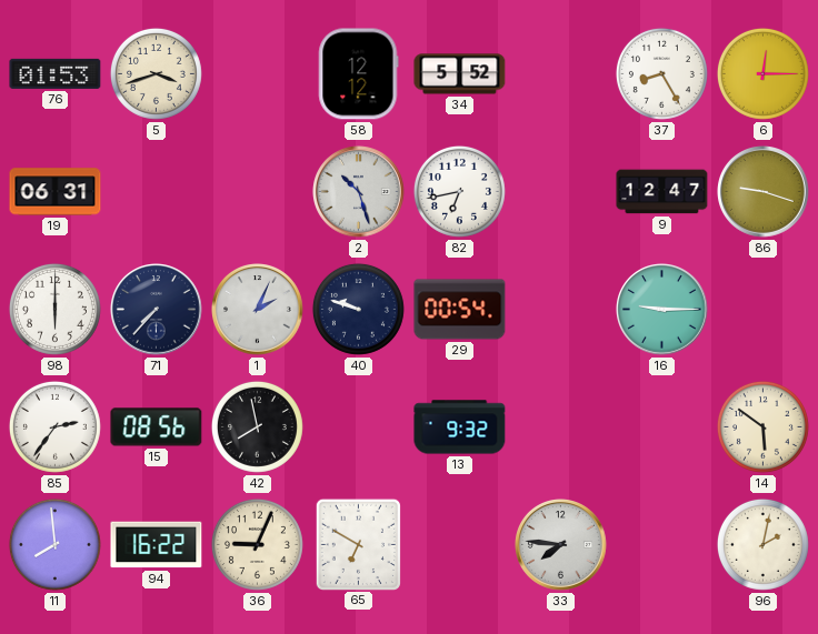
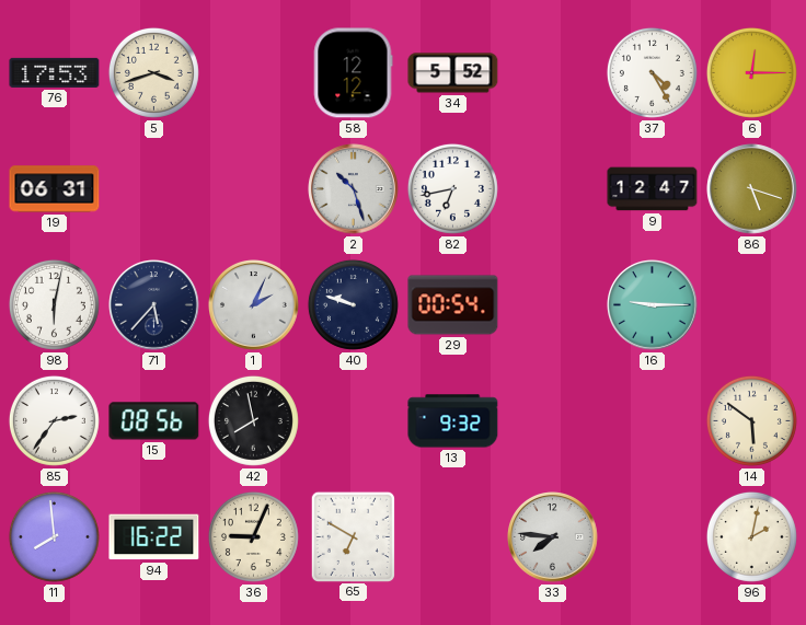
76: 01:53 -> 17:53 (55, 72)
37: 8:25 -> 4:25 (652, 72)
86: 9:18 -> 5:18 (752, 189)
98: 6:00 -> 6:02 (54, 304)
71: 7:37 -> 5:37 (154, 305)
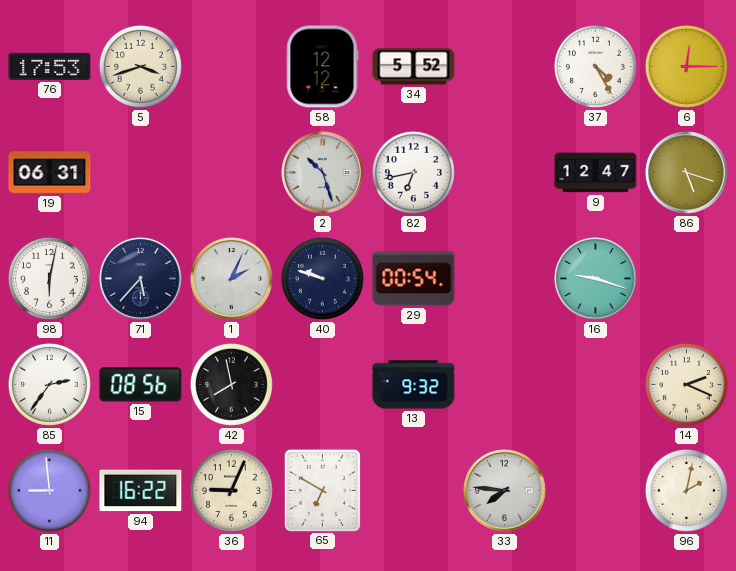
16: 9:15 -> 9:18 (596, 279)
14: 5:51 -> 2:19 (686, 384)
11: 7:59 -> 8:59 (49, 490)
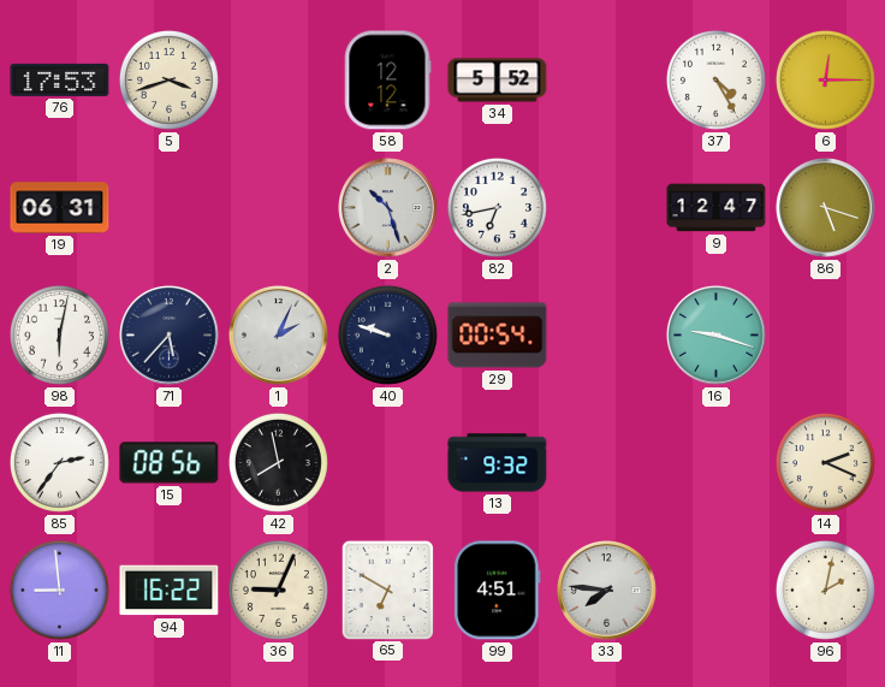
99: none -> 4:51 (498, 591)
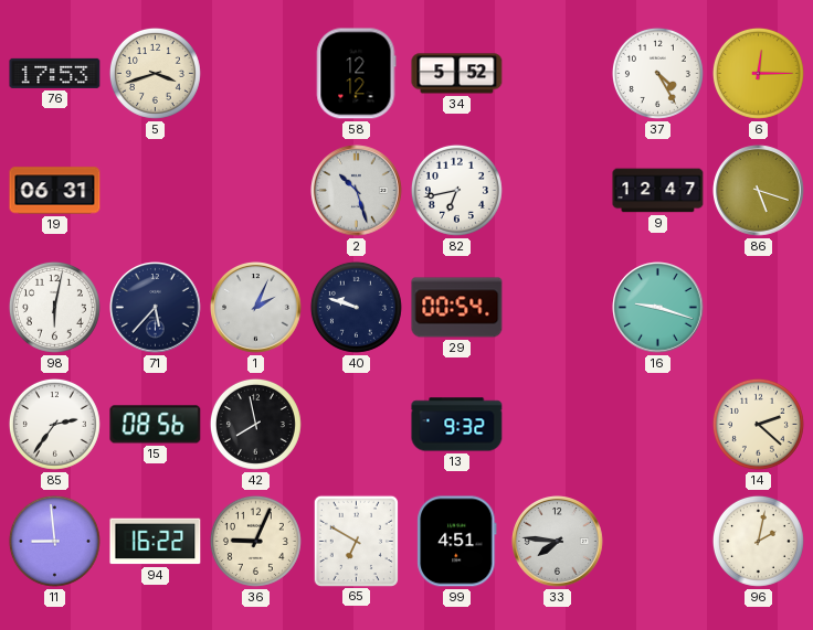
14: 2:19 -> 2:22 (758, 424)
